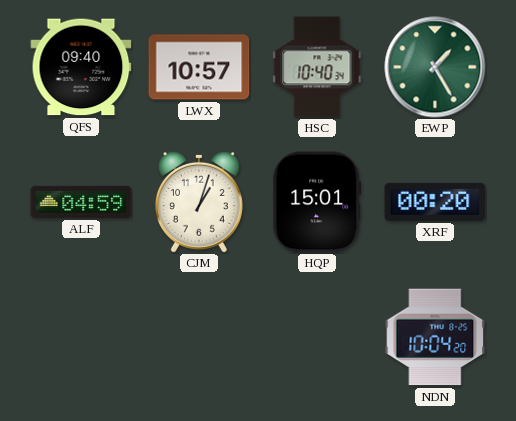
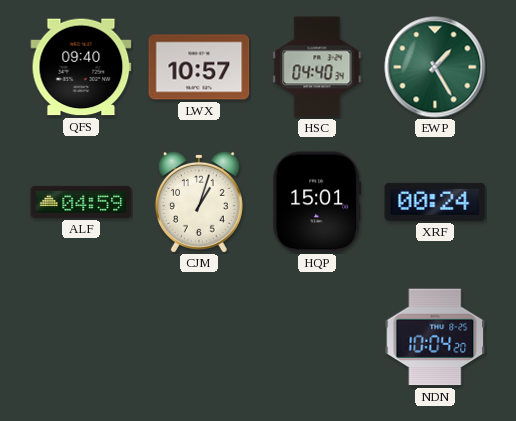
HSC: 10:40 -> 04:40 (317, 67)
XRF: 00:20 -> 00:24 (435, 202)
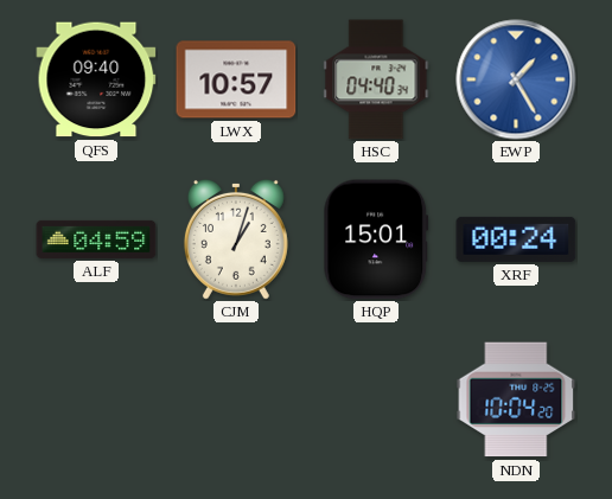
EWP dial: green -> blue (516, 79)
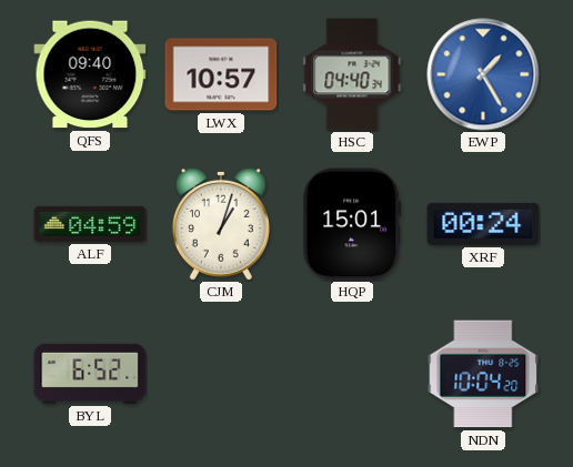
BYL: none -> 6:52 (90, 374)
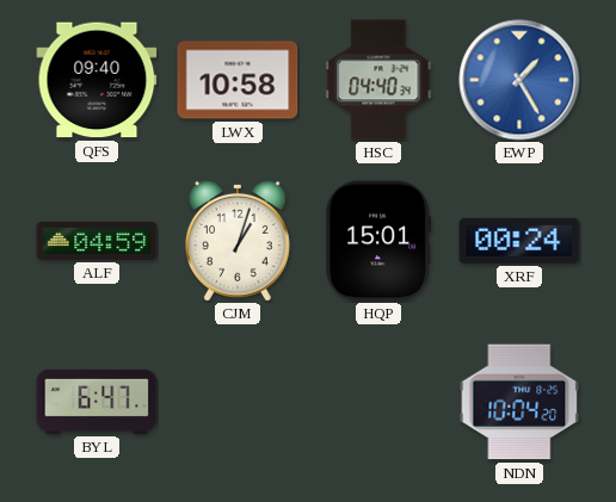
LWX: 10:57 -> 10:58 (238, 80)
BYL: 6:52 -> 6:47 (97, 402)
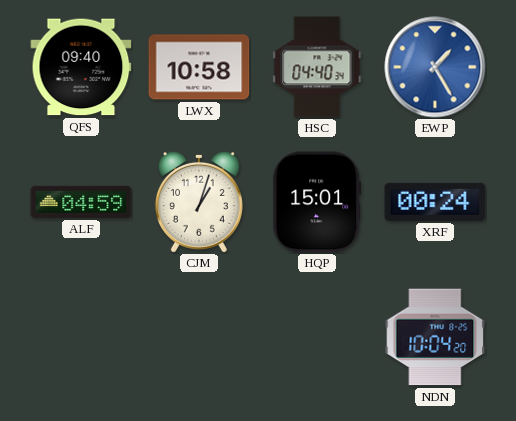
BYL: 6:47 -> none (97, 402)
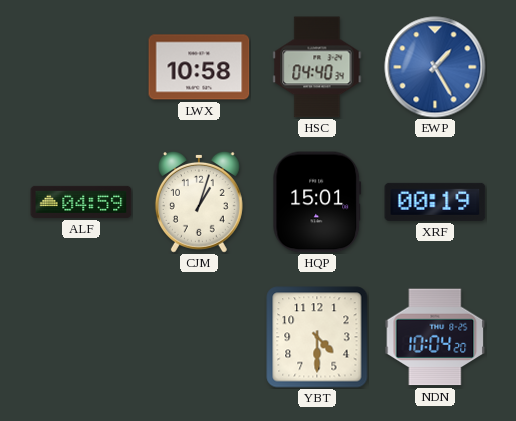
QFS: 09:40 -> none (81, 67)
XRF: 00:24 -> 00:19 (435, 202)
YBT: none -> 4:30 (317, 337)
